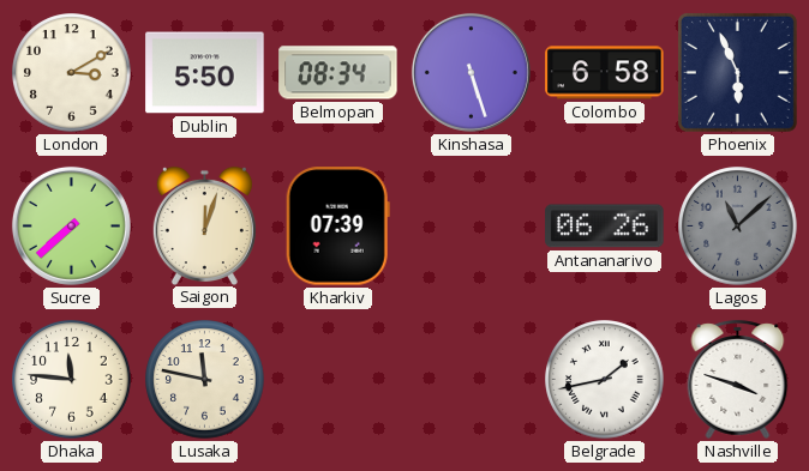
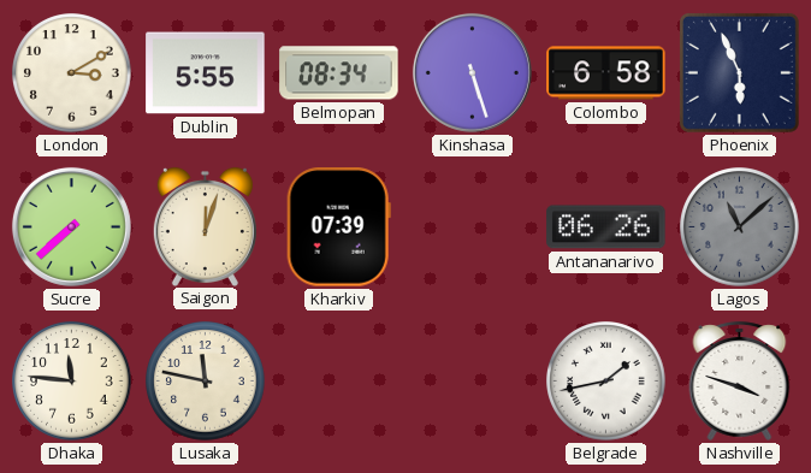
Dublin: 5:50 -> 5:55 (206, 73)
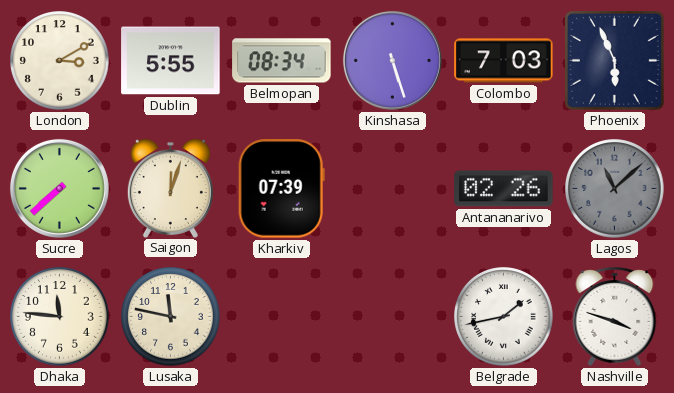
Colombo: 6:58 -> 7:03 (504, 61)
Antananarivo: 06:26 -> 02:26 (504, 189)
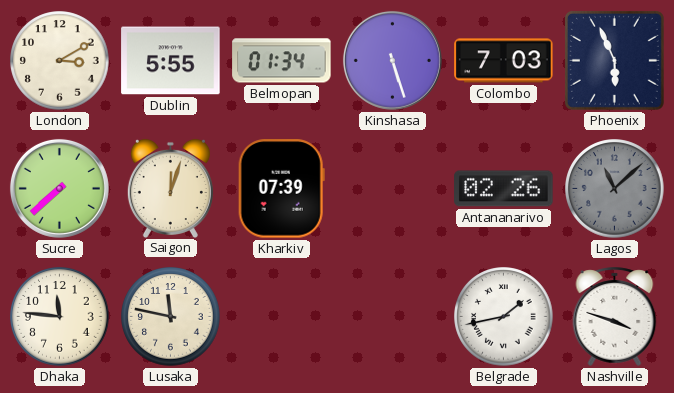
Belmopan: 08:34 -> 01:34 (282, 61)
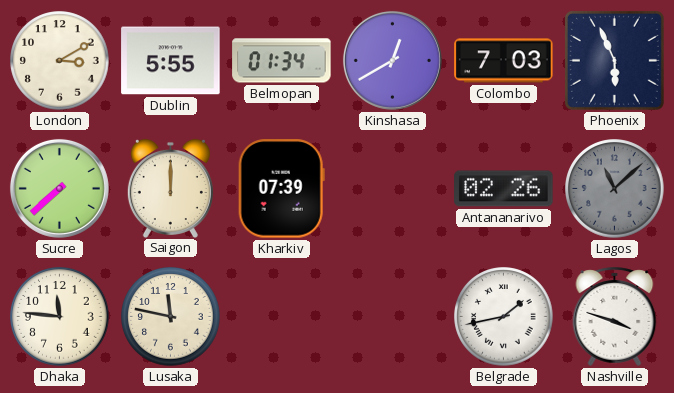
Kinshasa: 5:27 -> 12:40 (392, 60)
Saigon: 12:03 -> 12:00 (170, 188)
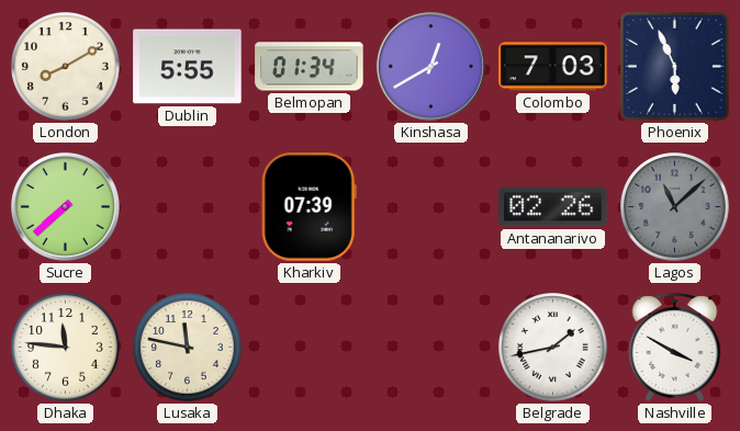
London: 3:10 -> 8:10 (66, 67)
Saigon: 12:00 -> none (170, 188)
Nashville: 3:48 -> 3:50 (675, 347)
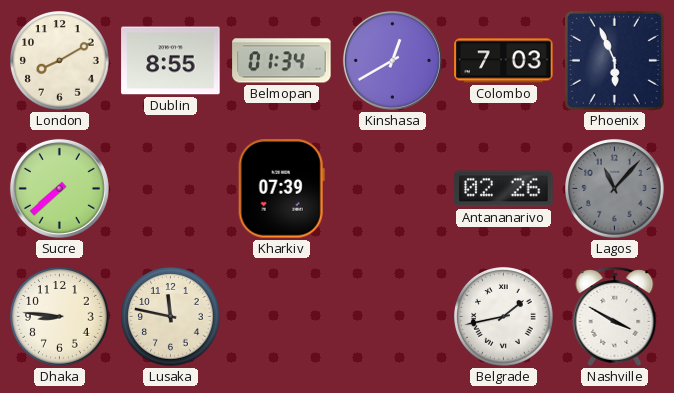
Dublin: 5:55 -> 8:55 (171, 61)
Lagos: 11:08 -> 11:07 (615, 189)
Dhaka: 11:46 -> 8:46 (60, 317)
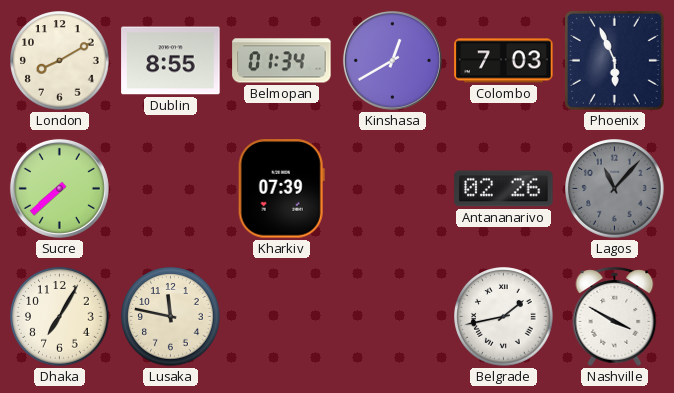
Dhaka: 8:46 -> 7:05 (60, 317)
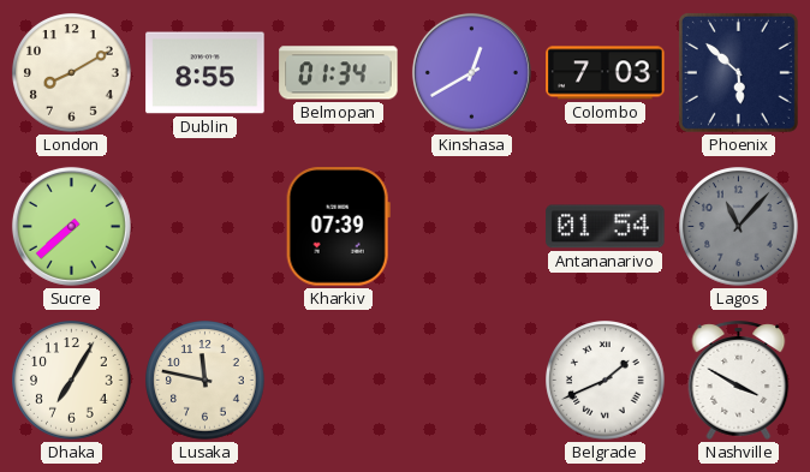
Phoenix: 5:56 -> 5:52 (738, 72)
Antananarivo: 02:26 -> 01:54 (606, 227)
Belgrade: 1:43 -> 1:41 (606, 381)
